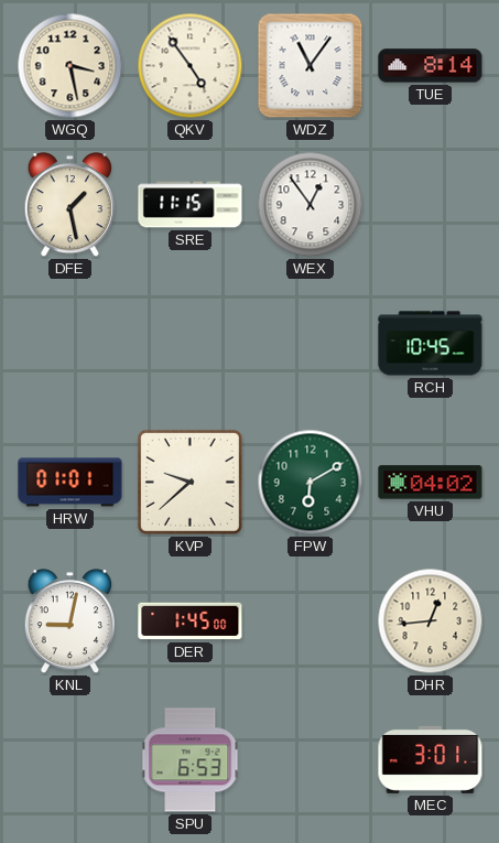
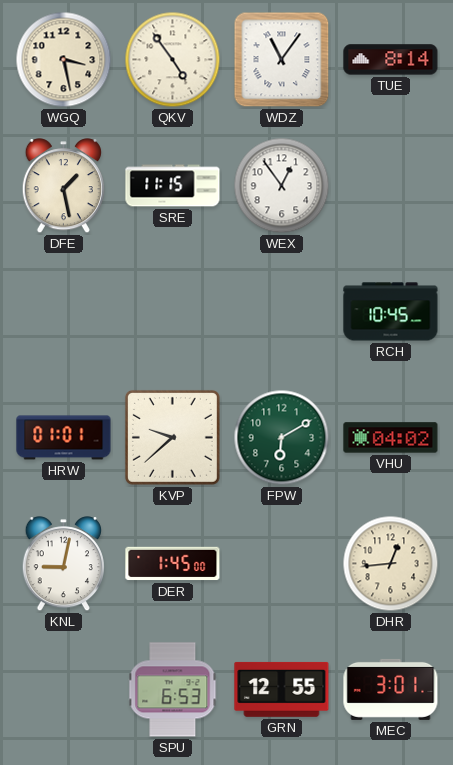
GRN: none -> 12:55 (282, 689)
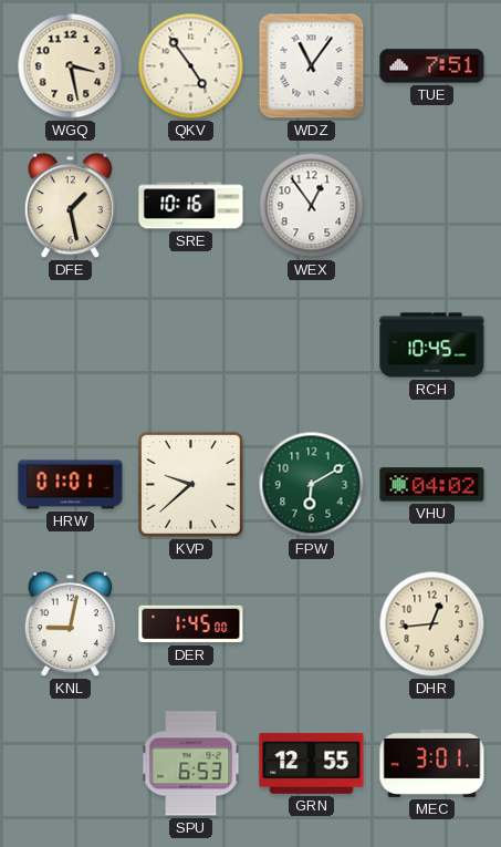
TUE: 8:14 -> 7:51 (432, 66)
SRE: 11:15 -> 10:16 (191, 206)
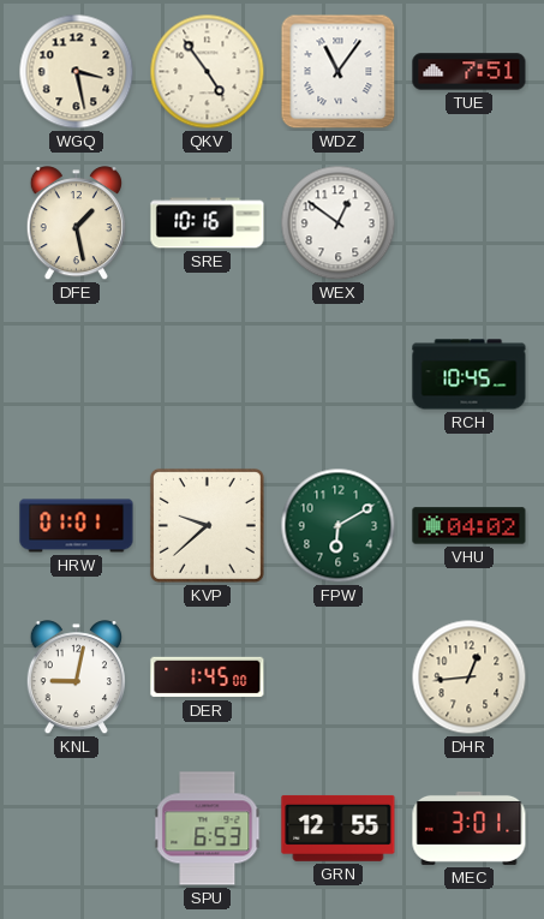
WEX: 12:54 -> 12:51 (339, 223)
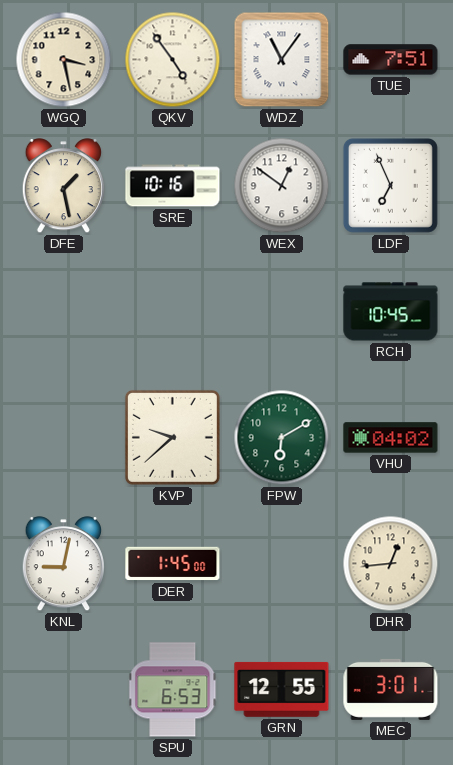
LDF: none -> 6:56 (390, 185)
HRW: 01:01 -> none (77, 526)
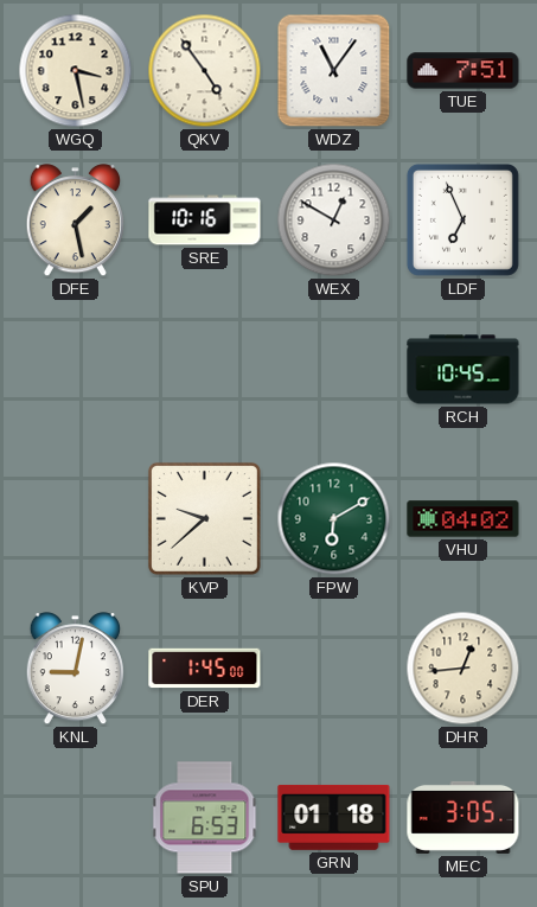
WEX: 12:51 -> 12:50 (334, 221)
GRN: 12:55 -> 01:18 (334, 817)
MEC: 3:01 -> 3:05 (464, 817)
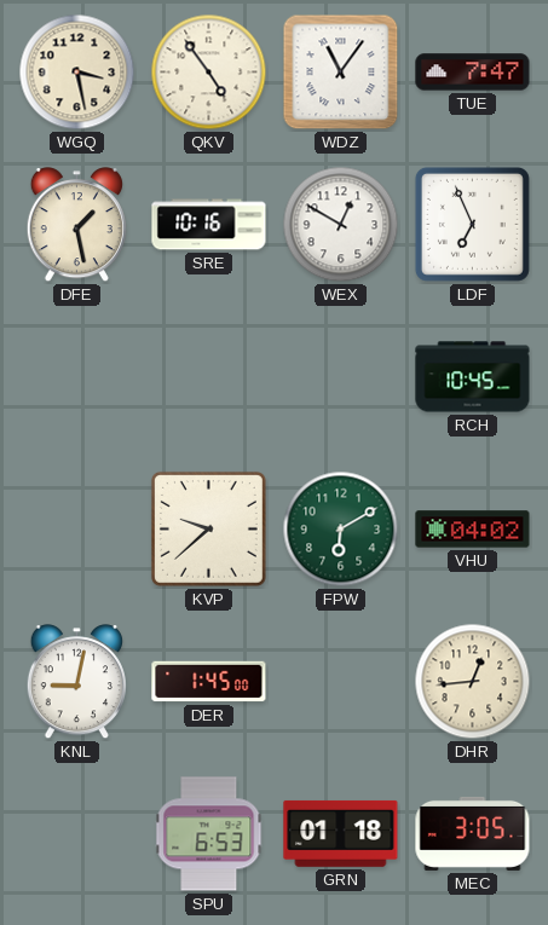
TUE: 7:51 -> 7:47 (473, 73)
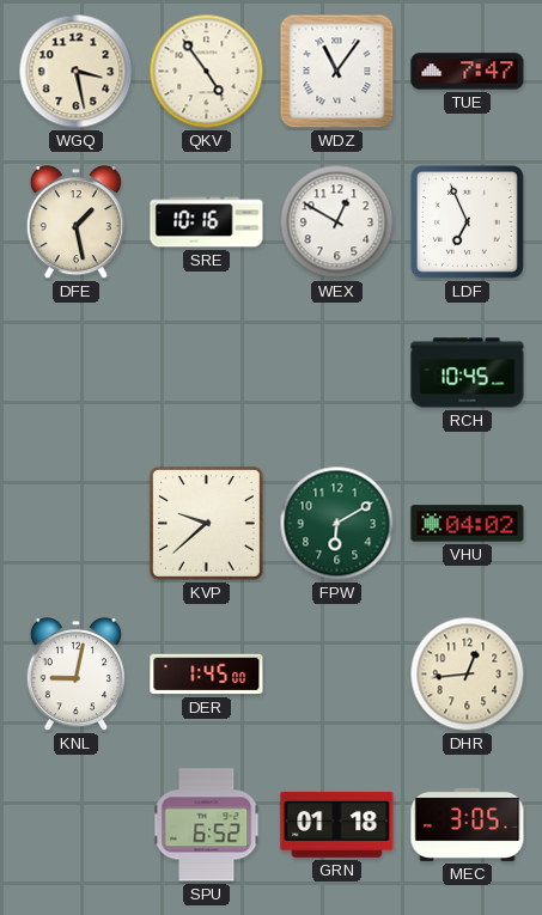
SPU: 6:53 -> 6:52 (207, 825)
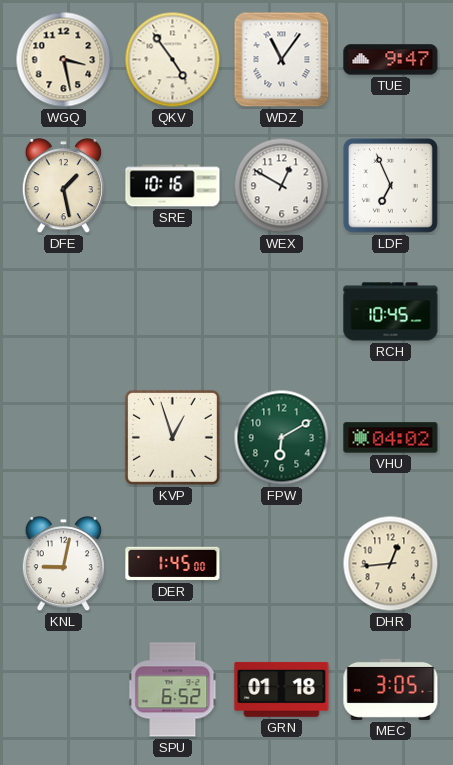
TUE: 7:47 -> 9:47 (391, 60)
KVP: 9:38 -> 12:57 (172, 437)
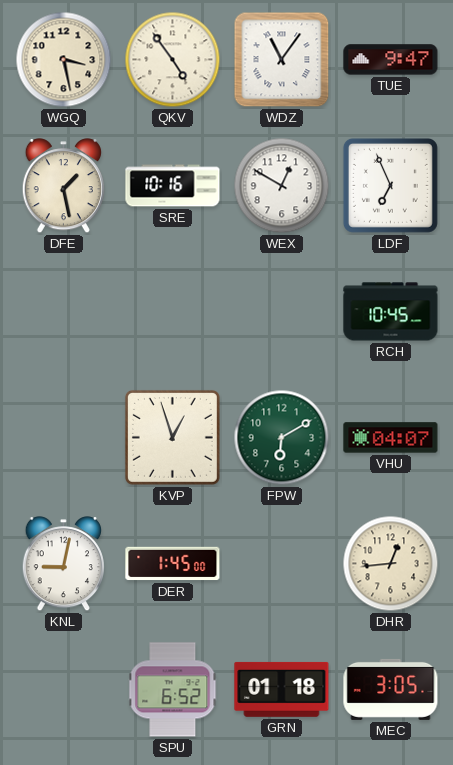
VHU: 04:02 -> 04:07 (391, 438)
